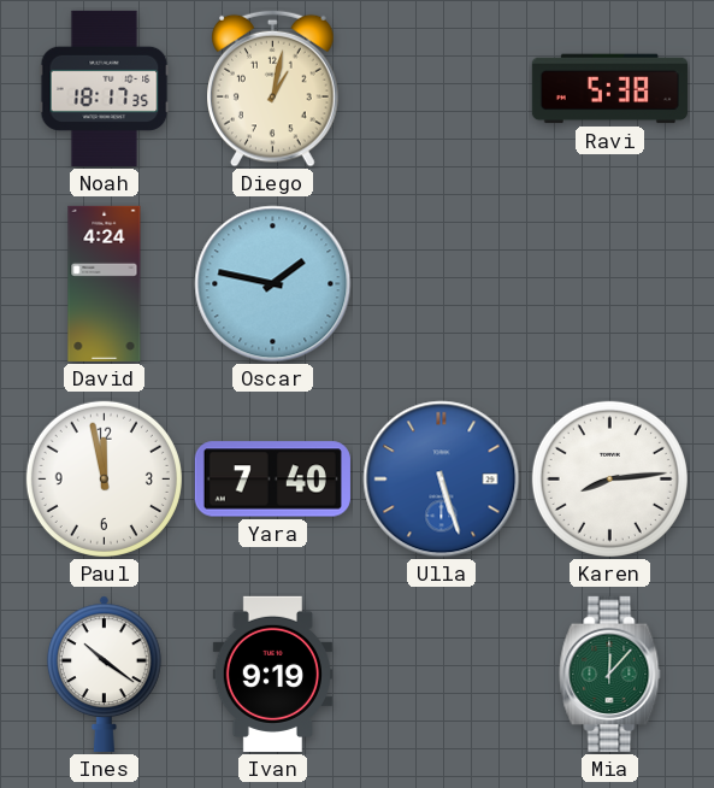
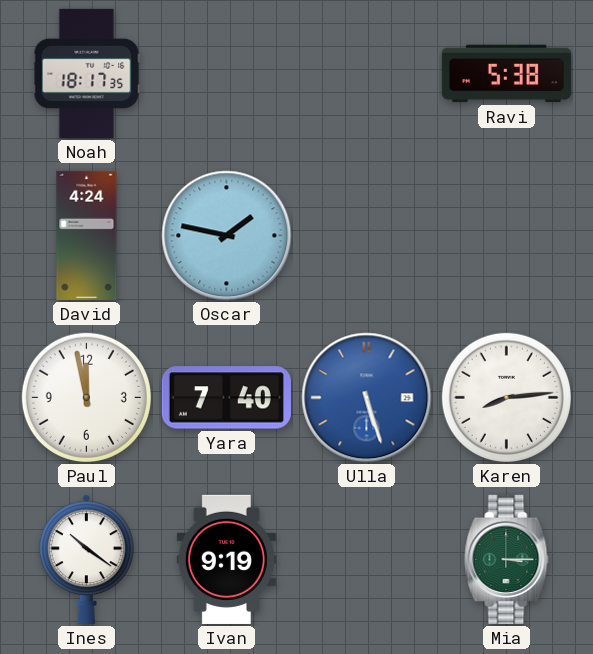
Diego: 1:02 -> none (273, 88)
Mia: 12:07 -> 3:15 (507, 559)
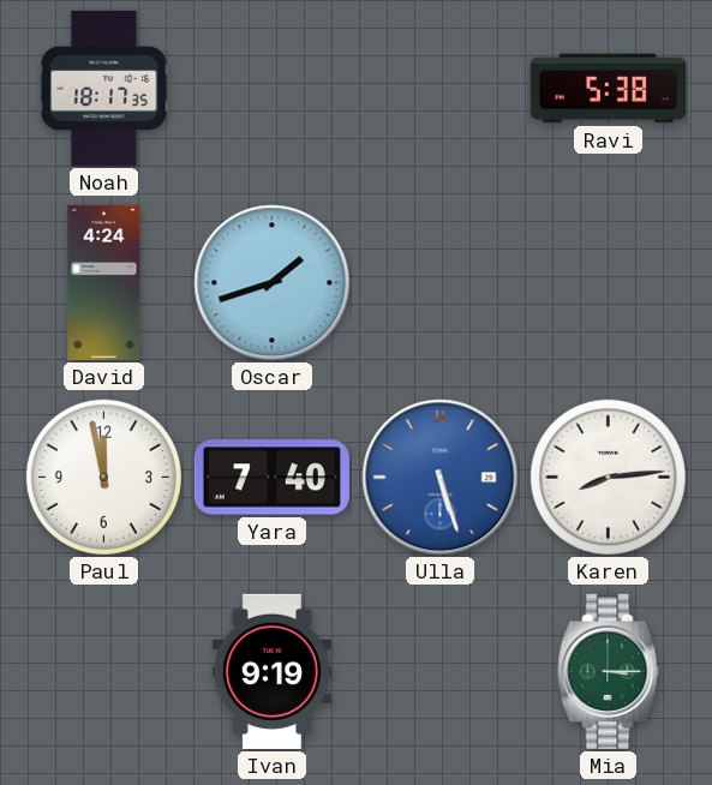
Oscar: 1:47 -> 1:42 (273, 283)
Ines: 10:21 -> none (87, 559)
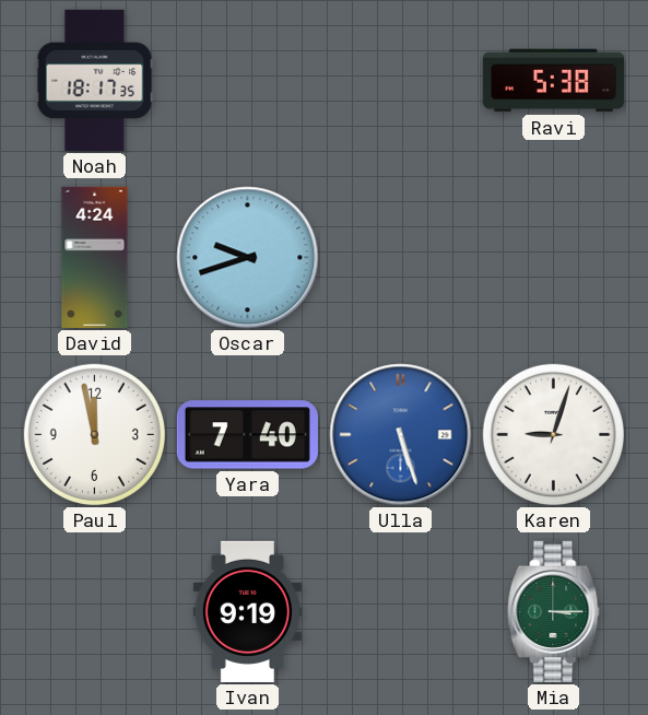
Oscar: 1:42 -> 9:42 (248, 258)
Karen: 8:14 -> 9:03 (553, 434)
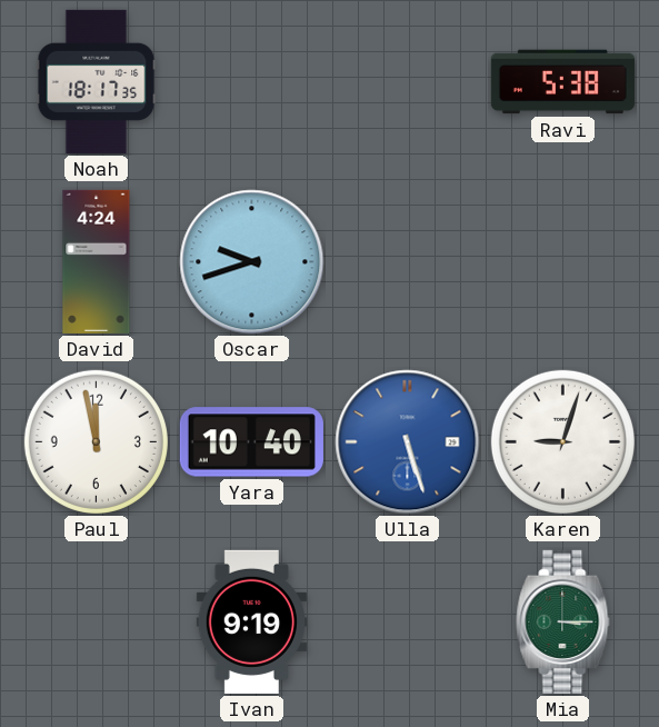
Yara: 7:40 -> 10:40 (251, 442)
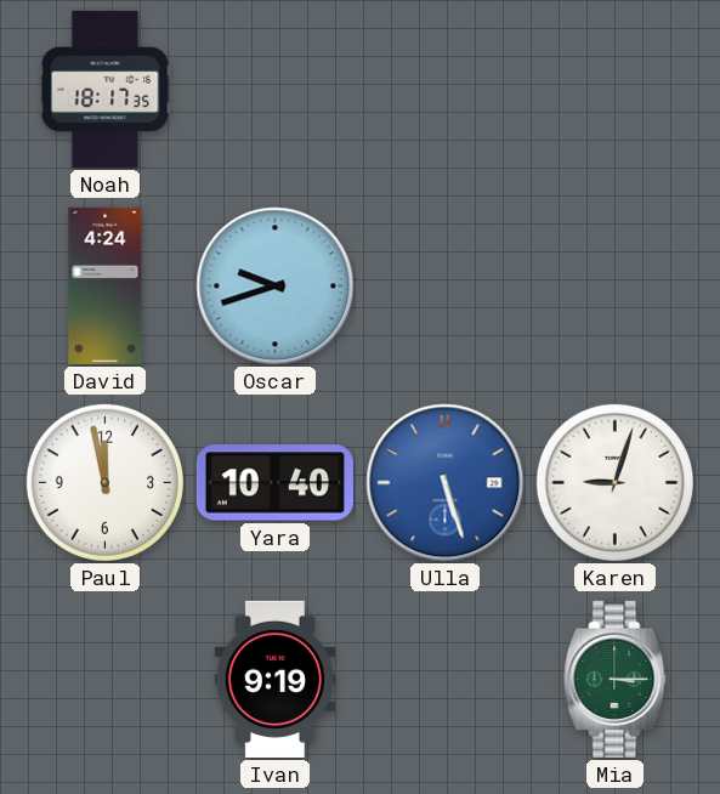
Ravi: 5:38 -> none (562, 82)
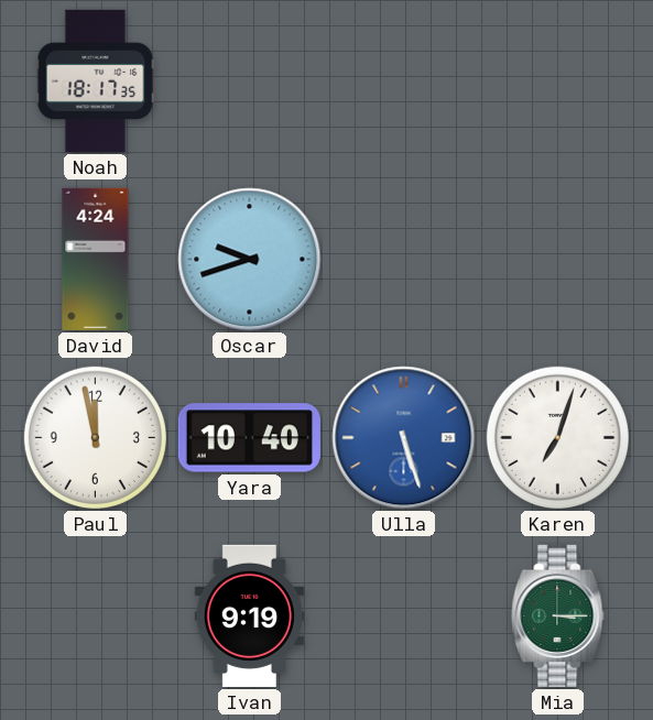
Karen: 9:03 -> 7:03 (557, 437)
